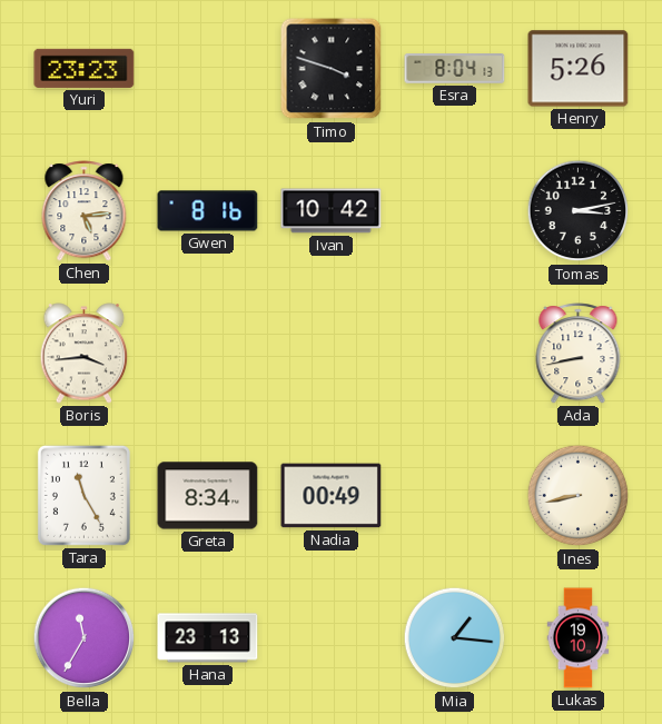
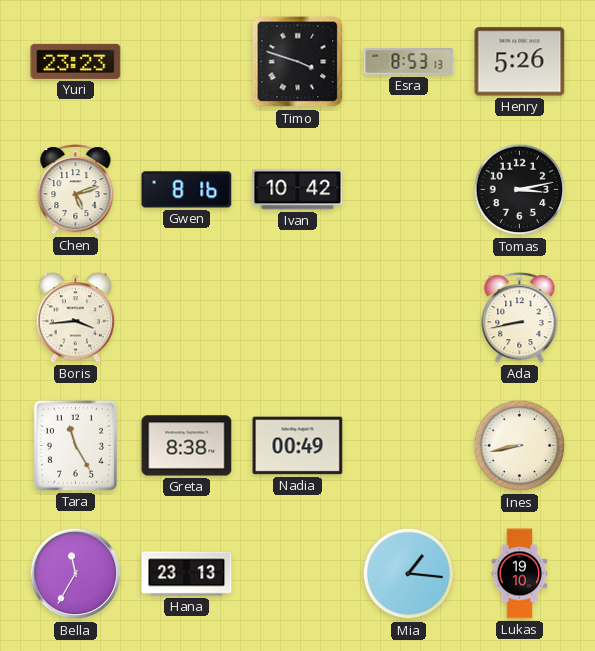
Esra: 8:04 -> 8:53 (409, 62)
Chen: 5:14 -> 5:12 (76, 190)
Greta: 8:34 -> 8:38 (187, 446)
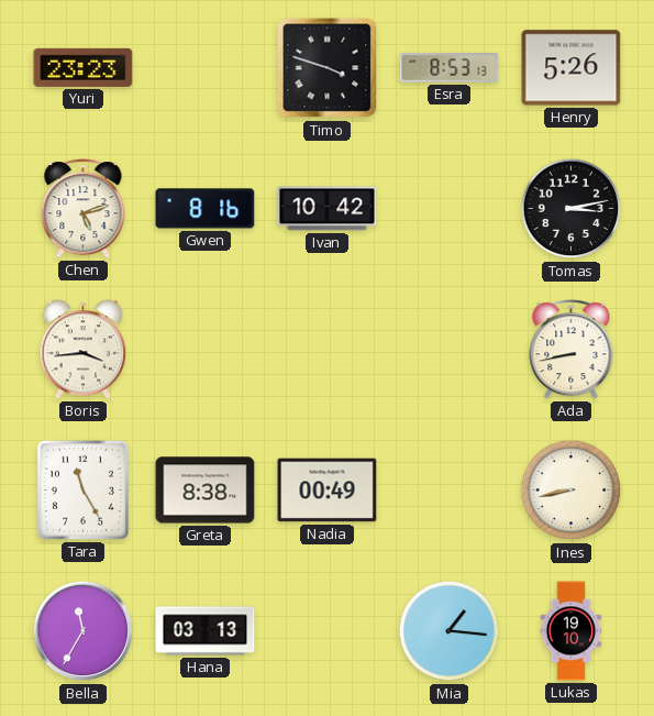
Hana: 23:13 -> 03:13 (206, 631)
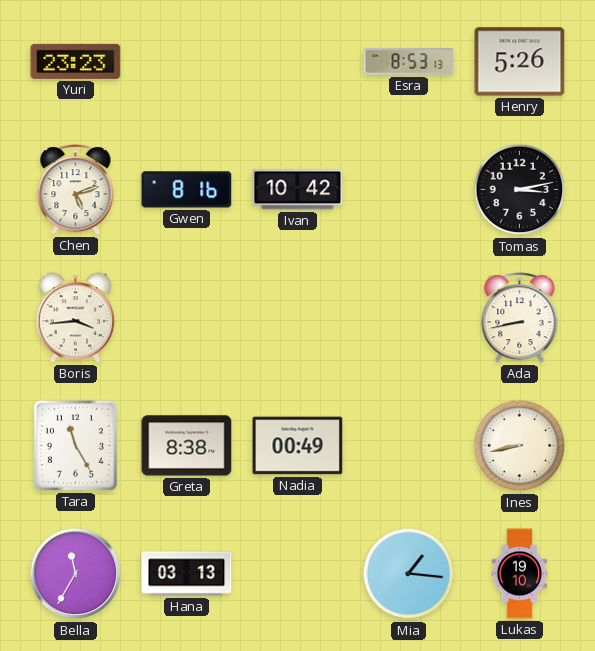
Timo: 3:48 -> none (328, 68)
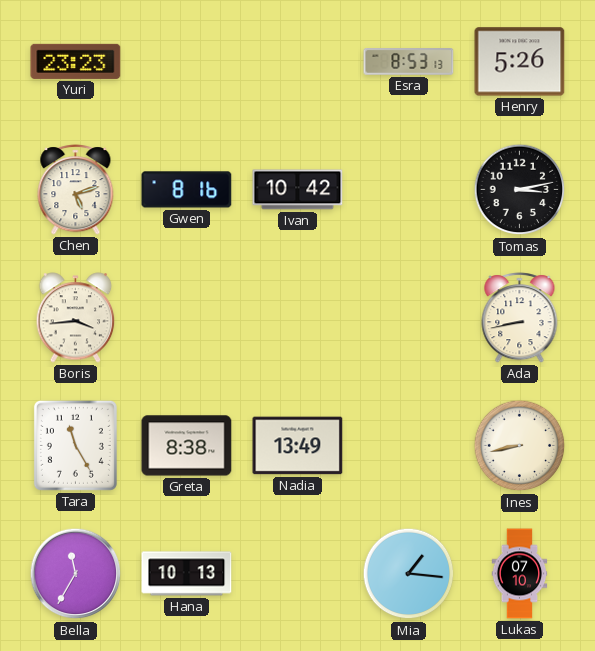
Nadia: 00:49 -> 13:49 (298, 446)
Hana: 03:13 -> 10:13 (187, 574)
Lukas: 19:10 -> 07:10 (520, 574)
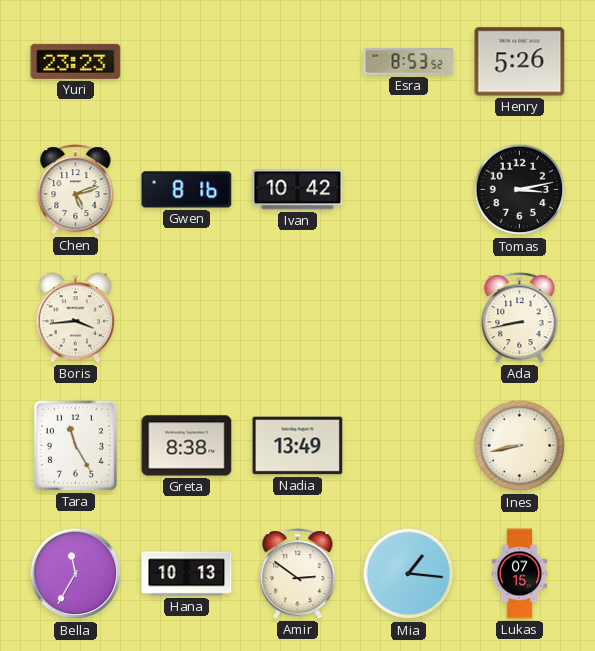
Esra: 8:53:13 -> 8:53:52 (409, 62)
Amir: none -> 2:51 (298, 574)
Lukas: 07:10 -> 07:15 (520, 574)
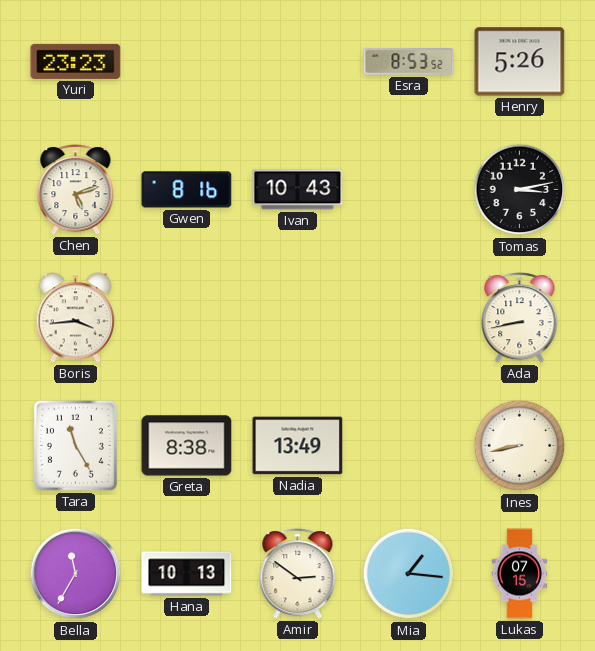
Ivan: 10:42 -> 10:43 (298, 190)
